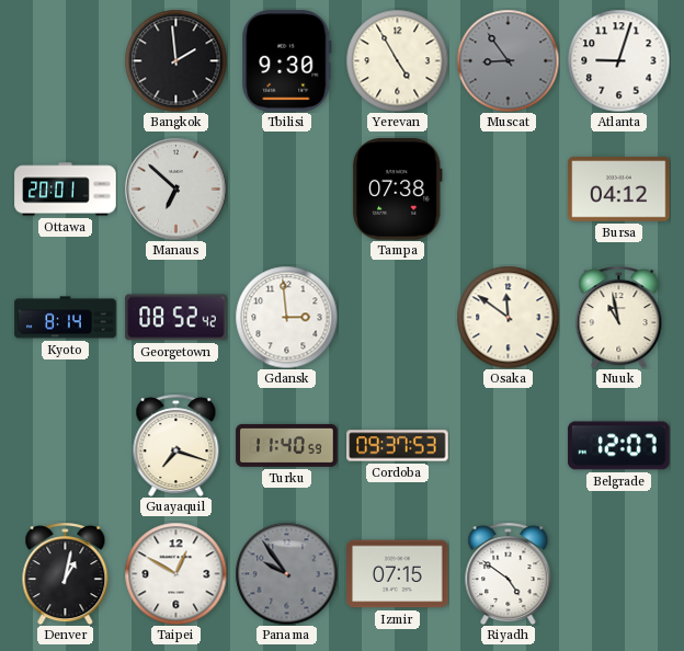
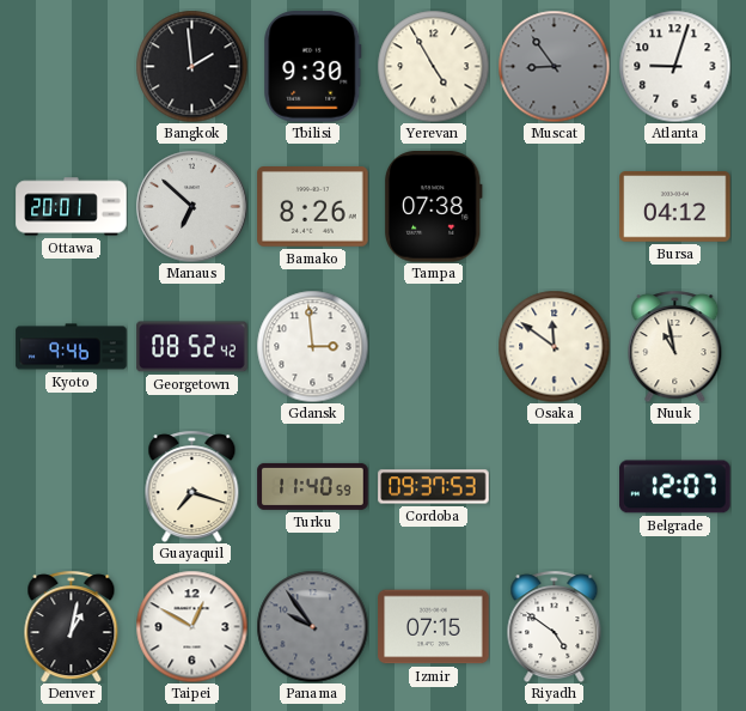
Bamako: none -> 8:26 (313, 207)
Kyoto: 8:14 -> 9:46 (72, 347)
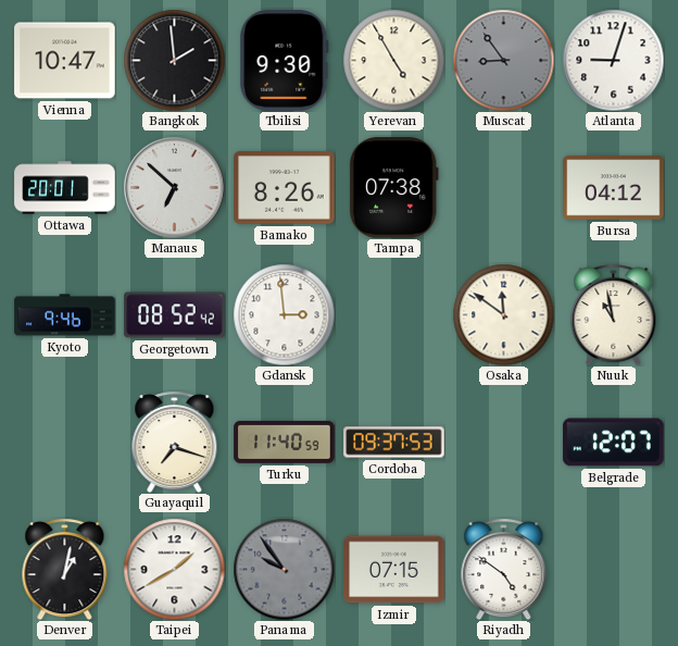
Vienna: none -> 10:47 (65, 61)
Taipei: 12:50 -> 1:40 (174, 569)
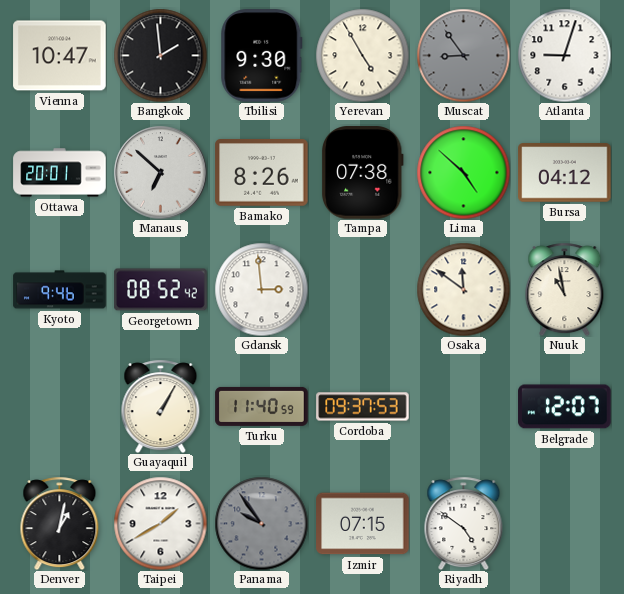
Lima: none -> 4:52 (463, 172)
Guayaquil: 7:18 -> 1:05 (161, 406)
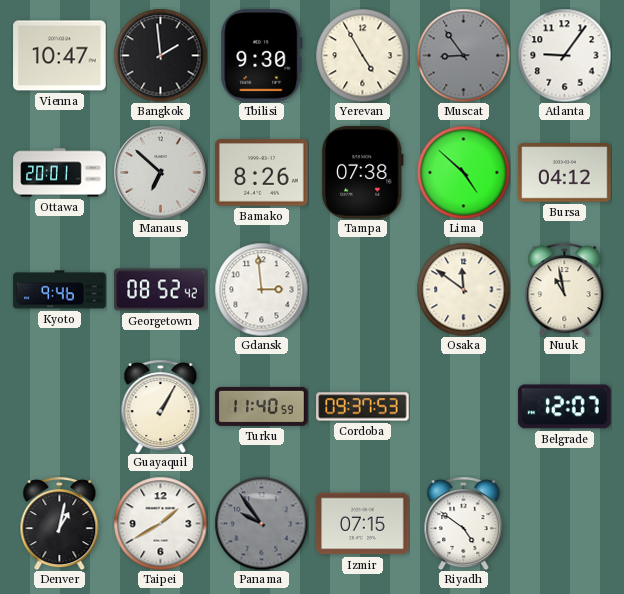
Atlanta: 9:03 -> 9:06 (564, 55)
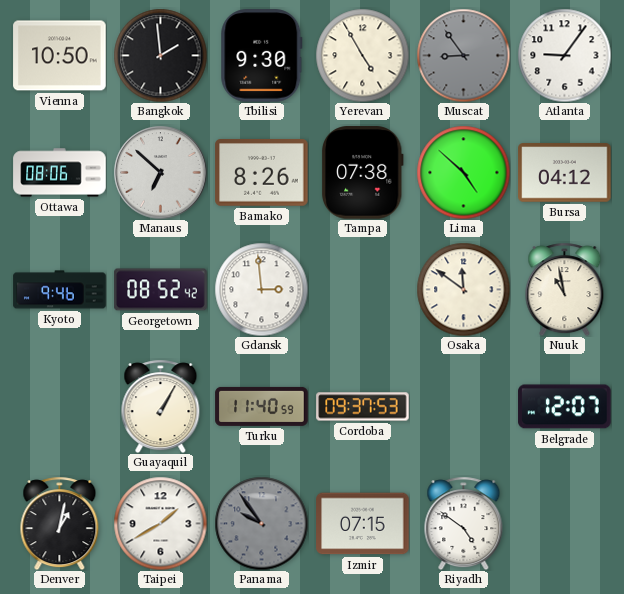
Vienna: 10:47 -> 10:50 (60, 56)
Ottawa: 20:01 -> 08:06 (60, 173)
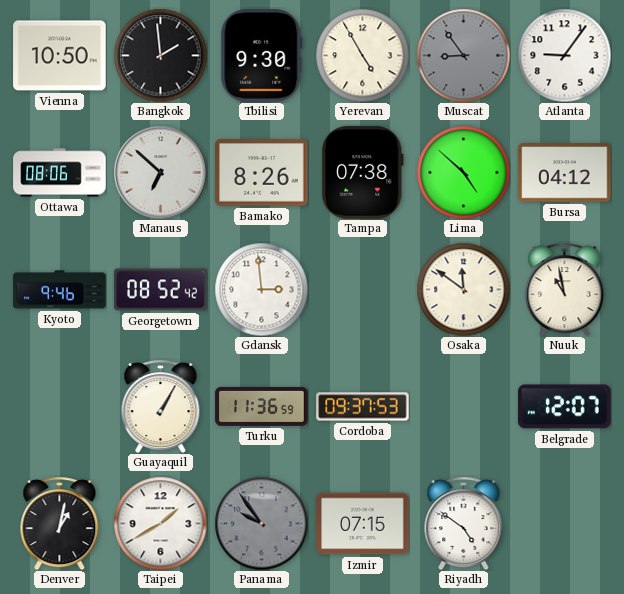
Turku: 11:40 -> 11:36 (262, 406)
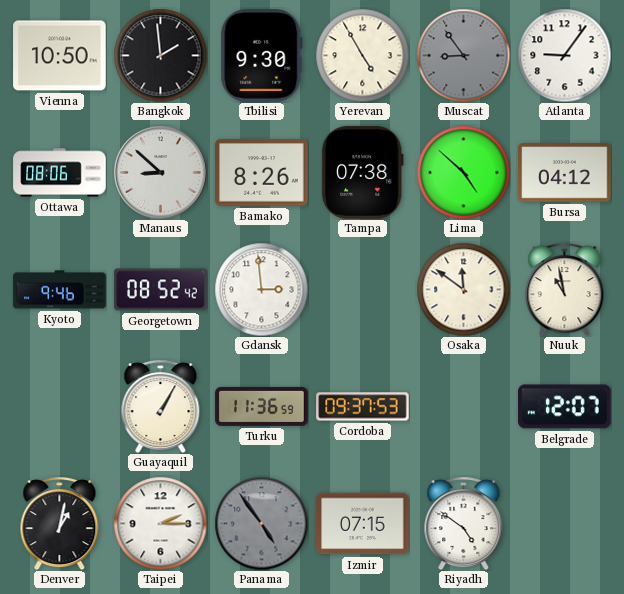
Manaus: 6:52 -> 8:52 (160, 172)
Taipei: 1:40 -> 2:15 (160, 523)
Panama: 9:54 -> 4:54 (261, 523)
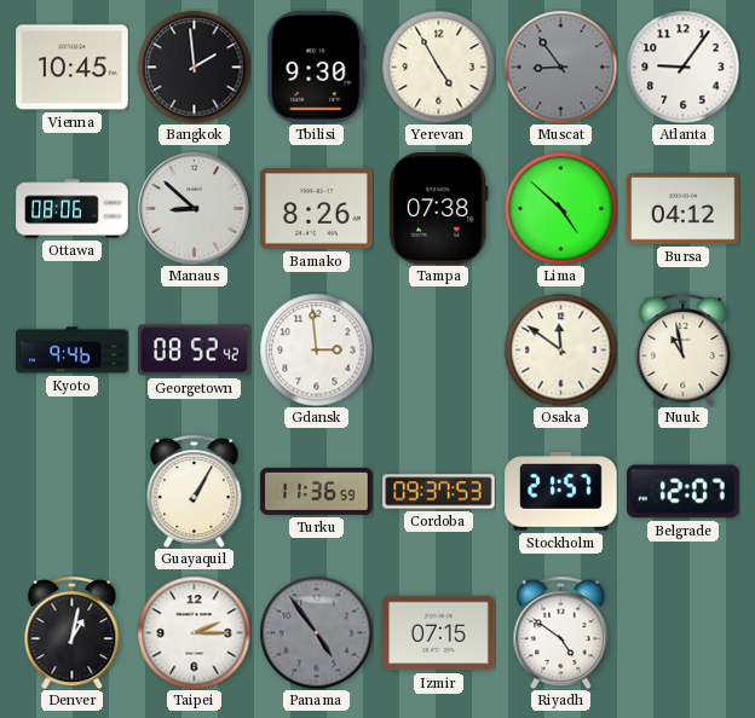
Vienna: 10:50 -> 10:45 (73, 68)
Stockholm: none -> 21:57 (561, 492)
